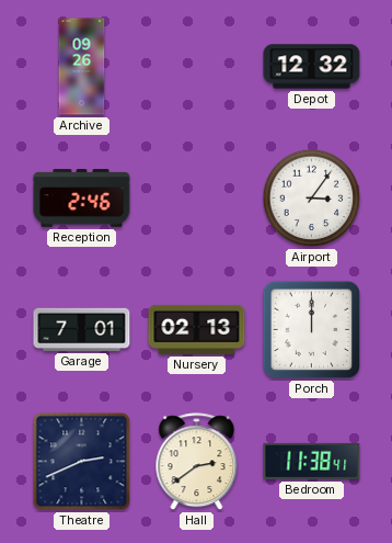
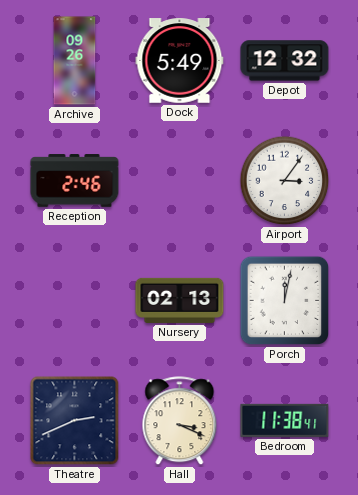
Dock: none -> 5:49 (180, 61)
Garage: 7:01 -> none (82, 329)
Porch: 12:00 -> 12:02 (285, 301)
Hall: 2:39 -> 3:19 (180, 421)
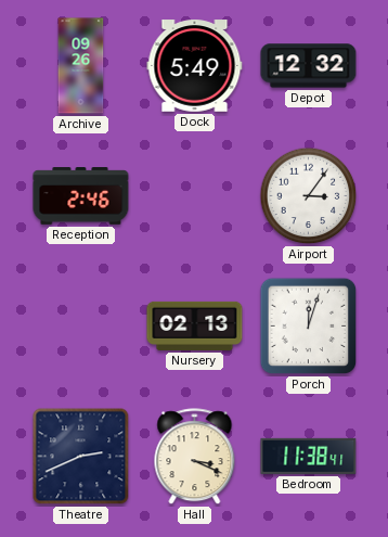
Porch: 12:02 -> 12:03 (309, 327)
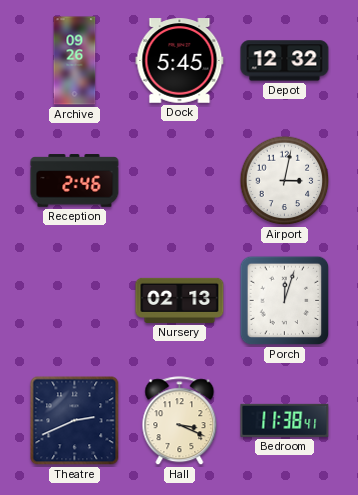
Dock: 5:49 -> 5:45 (180, 61)
Airport: 3:06 -> 3:02 (285, 181)
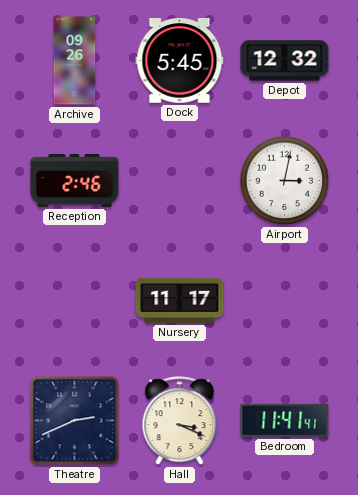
Nursery: 02:13 -> 11:17 (180, 300)
Porch: 12:03 -> none (285, 301)
Bedroom: 11:38 -> 11:41 (285, 420)
